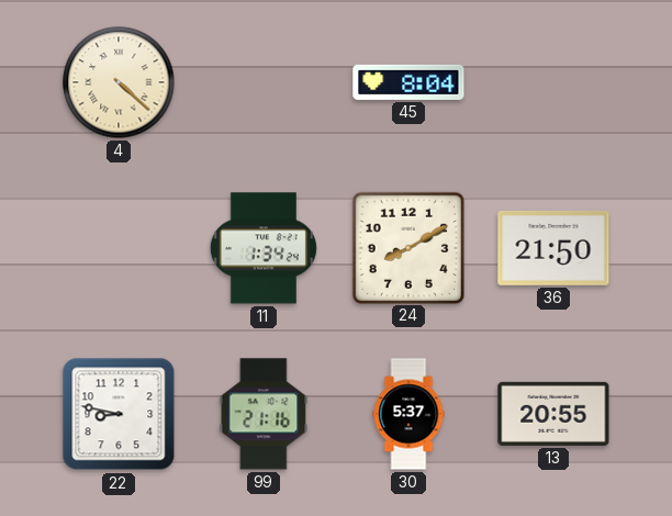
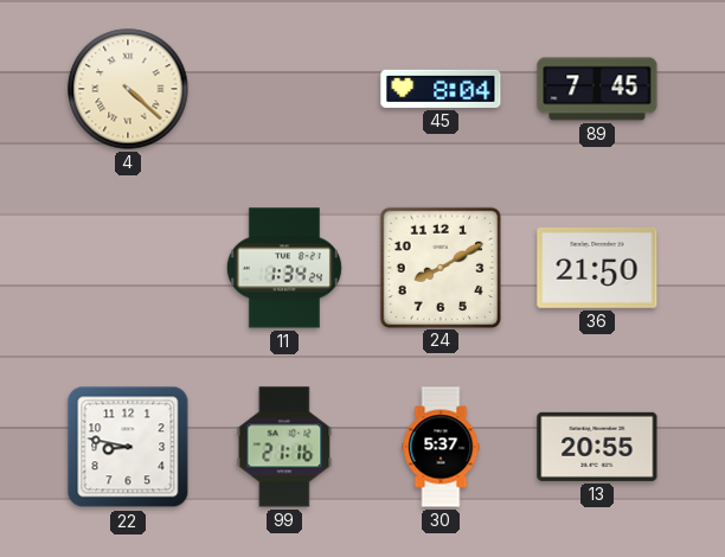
89: none -> 7:45 (597, 89)
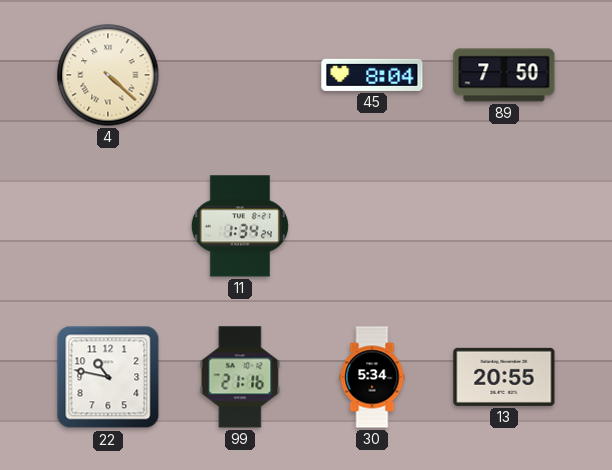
89: 7:45 -> 7:50 (504, 75)
24: 8:10 -> none (440, 267)
36: 21:50 -> none (597, 268)
22: 8:47 -> 10:47 (108, 377)
30: 5:37 -> 5:34 (372, 377)
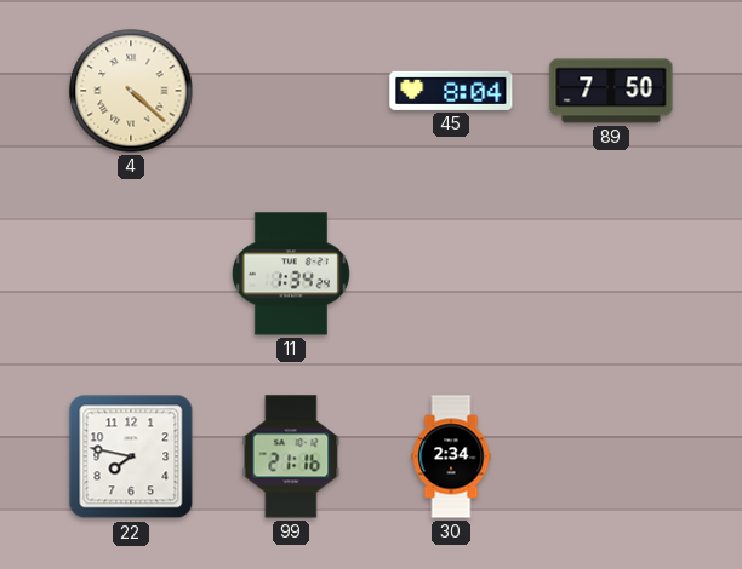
22: 10:47 -> 7:47 (131, 456)
30: 5:34 -> 2:34 (451, 456)
13: 20:55 -> none (504, 377)
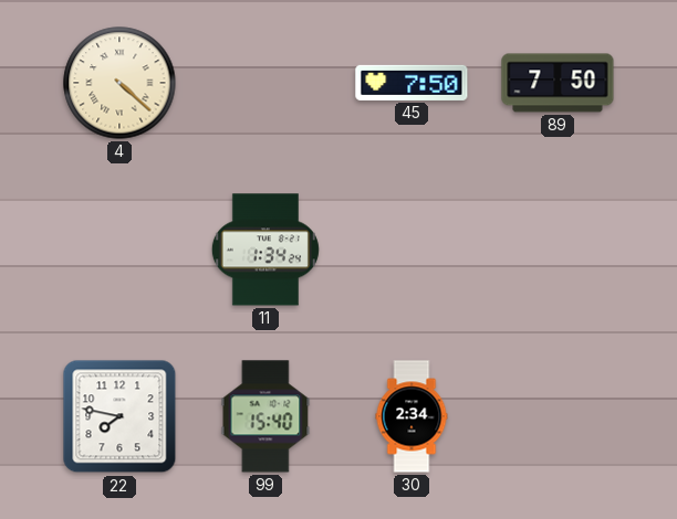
45: 8:04 -> 7:50 (412, 83)
99: 21:16 -> 15:40 (265, 416)
